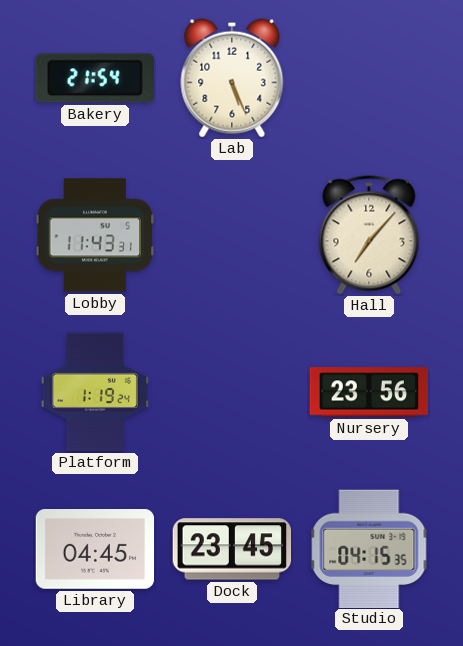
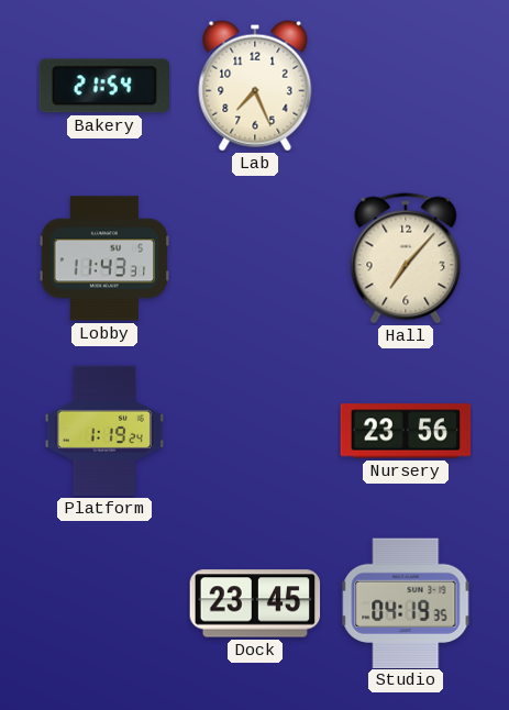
Lab: 5:26 -> 7:26 (255, 86)
Library: 04:45 -> none (95, 550)
Studio: 04:15 -> 04:19 (406, 602)
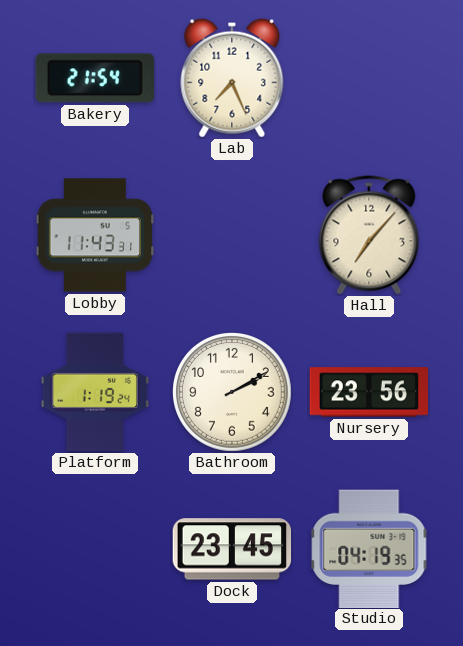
Bathroom: none -> 2:10 (232, 392)
